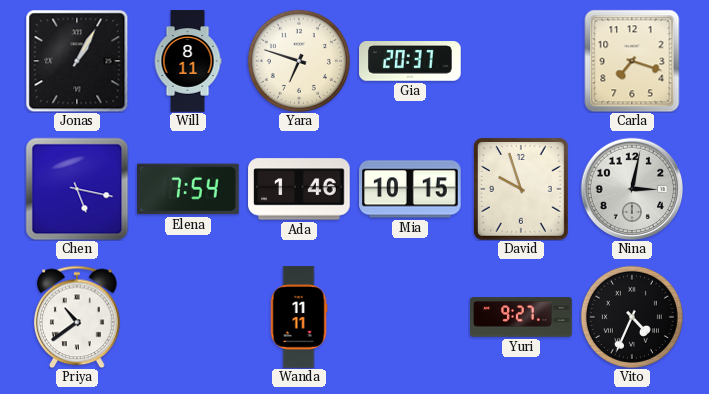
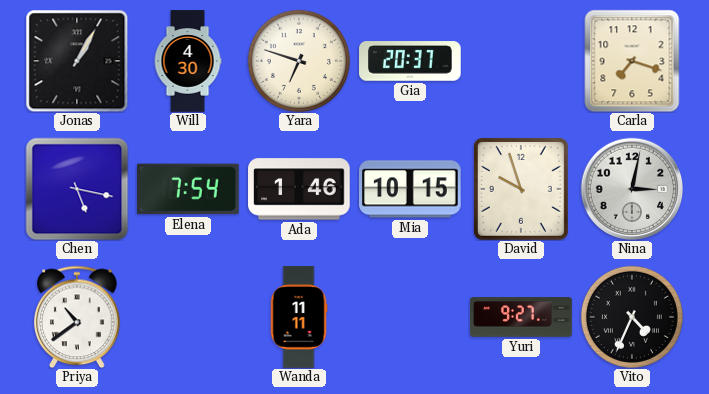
Will: 8:11 -> 4:30 (188, 61)
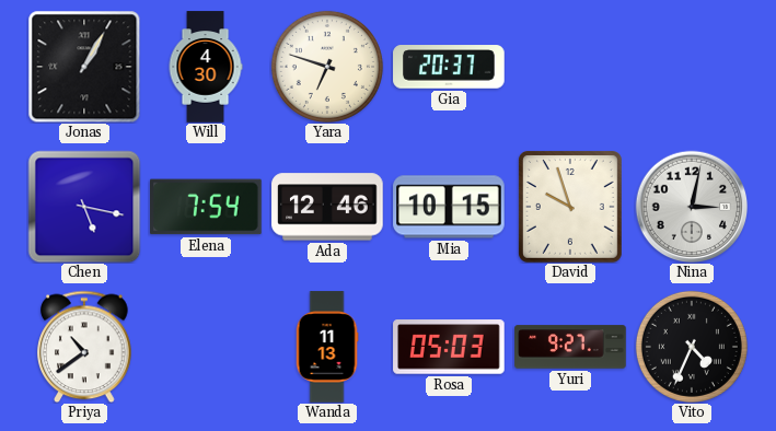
Carla: 7:18 -> none (632, 61)
Ada: 1:46 -> 12:46 (327, 207)
Wanda: 11:11 -> 11:13 (327, 347)
Rosa: none -> 05:03 (449, 347)
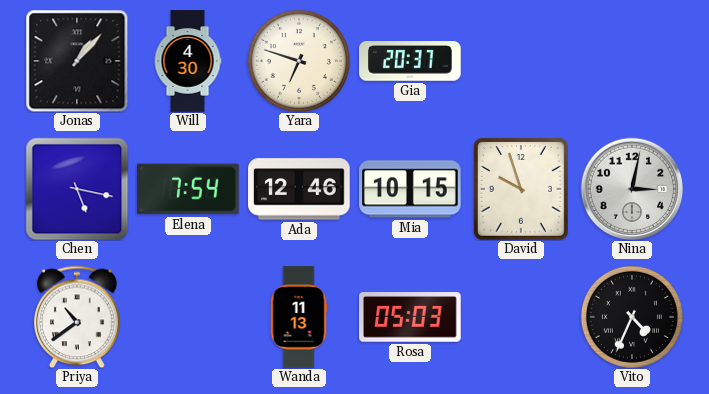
Jonas: 1:05 -> 1:07 (77, 61)
Yuri: 9:27 -> none (570, 347)
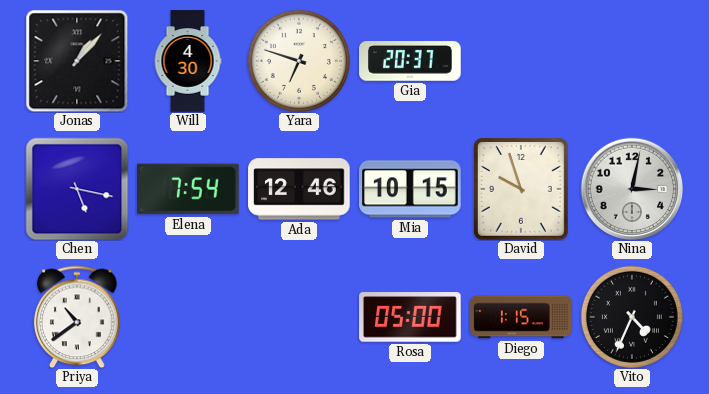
Wanda: 11:13 -> none (299, 317)
Rosa: 05:03 -> 05:00 (410, 317)
Diego: none -> 1:15 (521, 317)
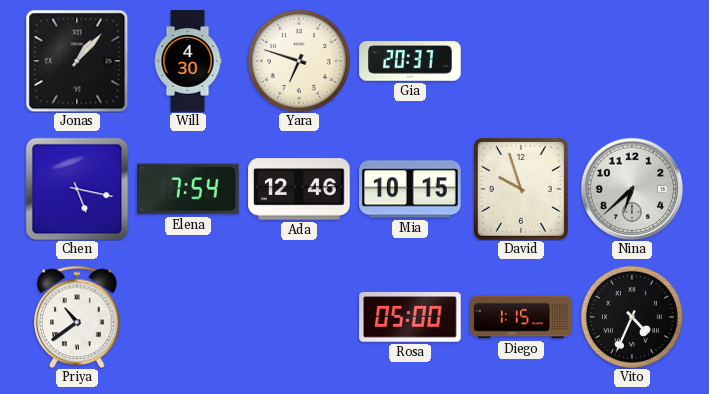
Nina: 3:02 -> 6:38 (632, 189)
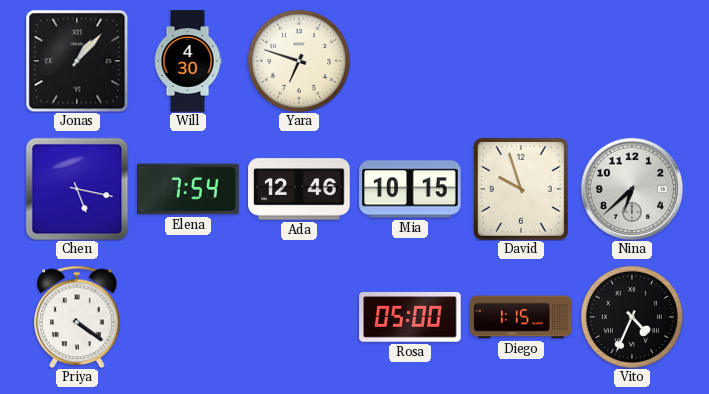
Gia: 20:37 -> none (410, 61)
Priya: 10:39 -> 4:21 (77, 317)
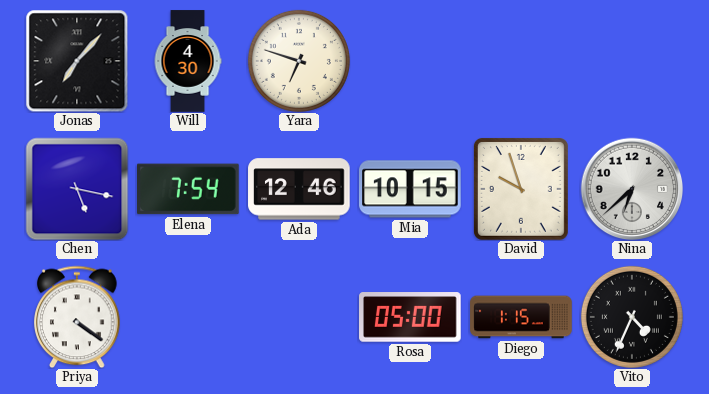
Jonas: 1:07 -> 7:07 (77, 61)
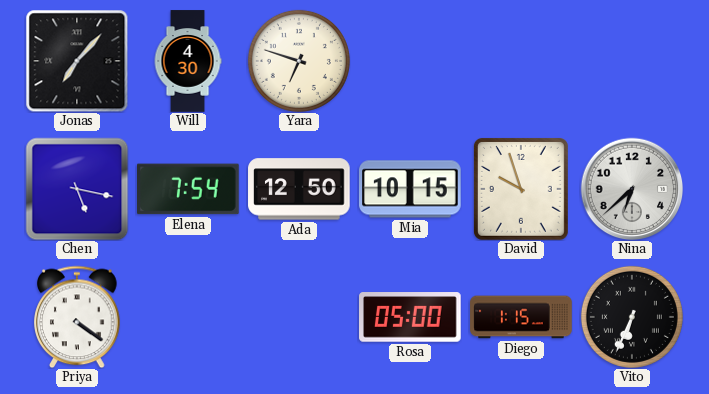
Ada: 12:46 -> 12:50 (299, 189)
Vito: 4:34 -> 6:34 (632, 317)
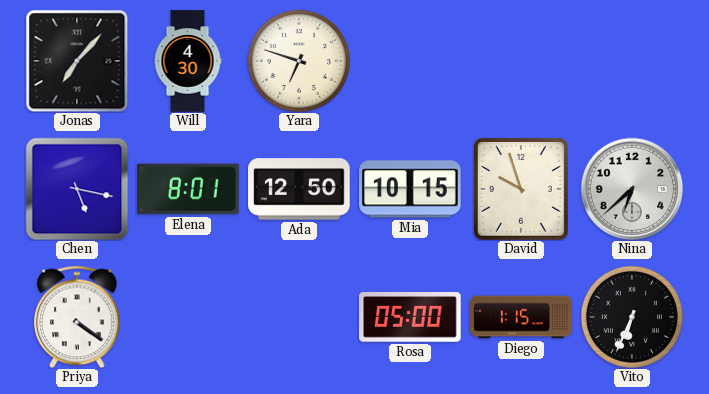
Elena: 7:54 -> 8:01 (188, 189)
